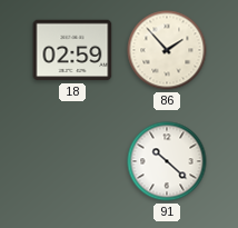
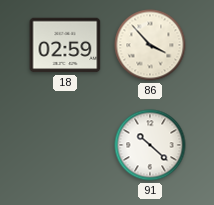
86: 1:53 -> 3:53 (150, 45)
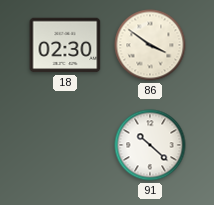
18: 02:59 -> 02:30 (65, 45)
86: 3:53 -> 3:51 (150, 45)
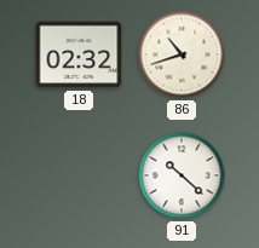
18: 02:30 -> 02:32 (79, 54)
86: 3:51 -> 10:42 (182, 54)
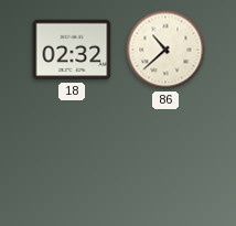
86: 10:42 -> 10:38 (165, 50)
91: 10:22 -> none (182, 175)
